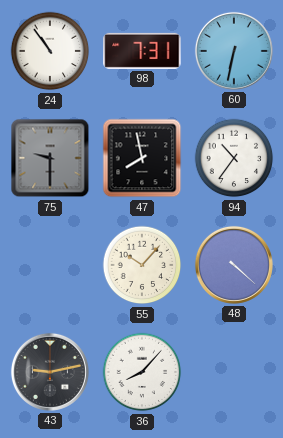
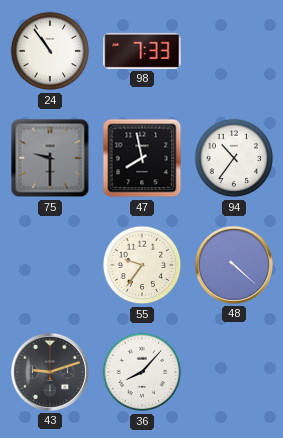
98: 7:31 -> 7:33 (142, 51)
60: 6:32 -> none (234, 51)
55: 10:07 -> 9:36 (142, 265)
43: 9:13 -> 9:12 (50, 372)
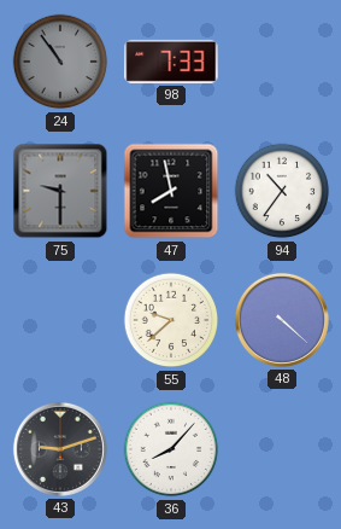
24 dial: white -> grey (60, 62)
55: 9:36 -> 9:38 (171, 320)
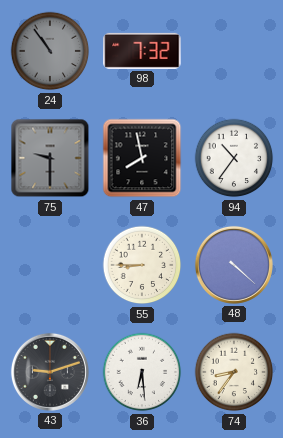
98: 7:33 -> 7:32 (142, 51)
55: 9:38 -> 8:45 (142, 265)
36: 8:07 -> 6:29 (142, 372)
74: none -> 8:36 (234, 372)
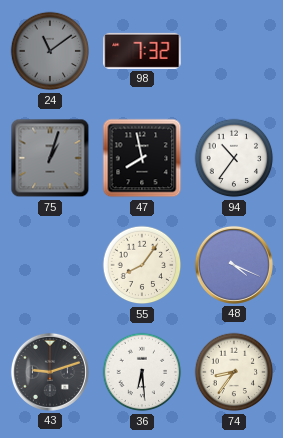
24: 10:54 -> 11:09 (50, 51)
75: 9:30 -> 1:03 (50, 158)
55: 8:45 -> 8:06 (142, 265)
48: 4:22 -> 4:19 (234, 265)
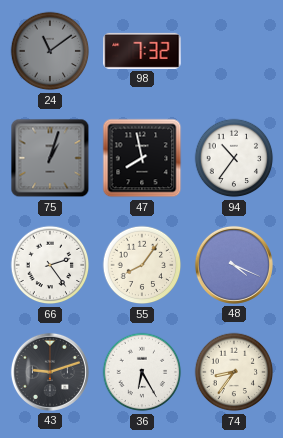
66: none -> 2:24 (50, 265)
36: 6:29 -> 6:25 (142, 372)
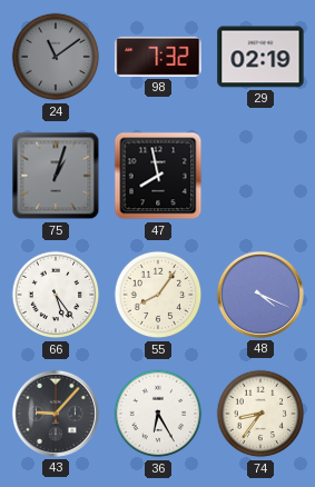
29: none -> 02:19 (260, 57)
94: 10:36 -> none (234, 158)
66: 2:24 -> 5:24 (56, 295)
43: 9:12 -> 9:07 (56, 414)
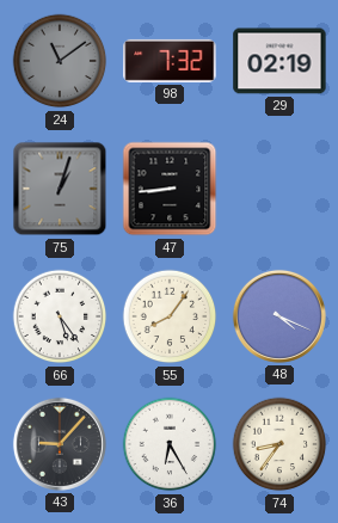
47: 7:58 -> 8:44 (170, 189)
